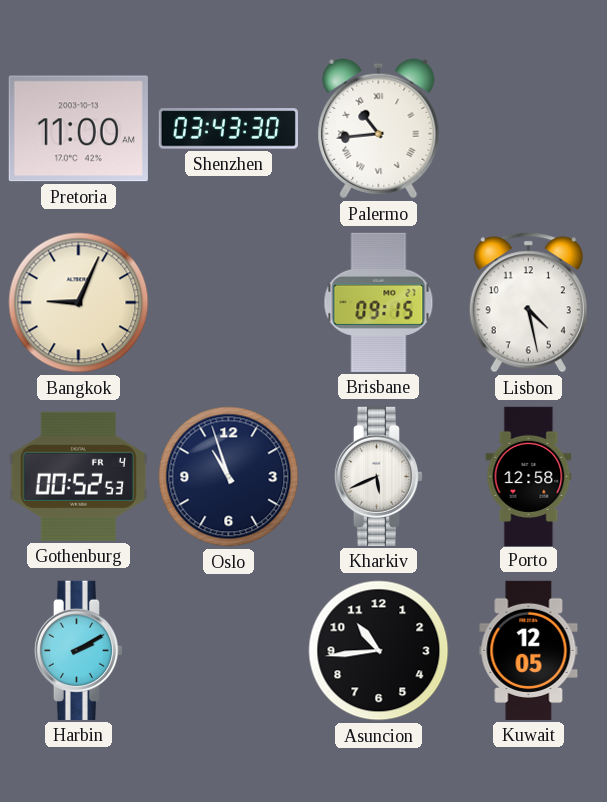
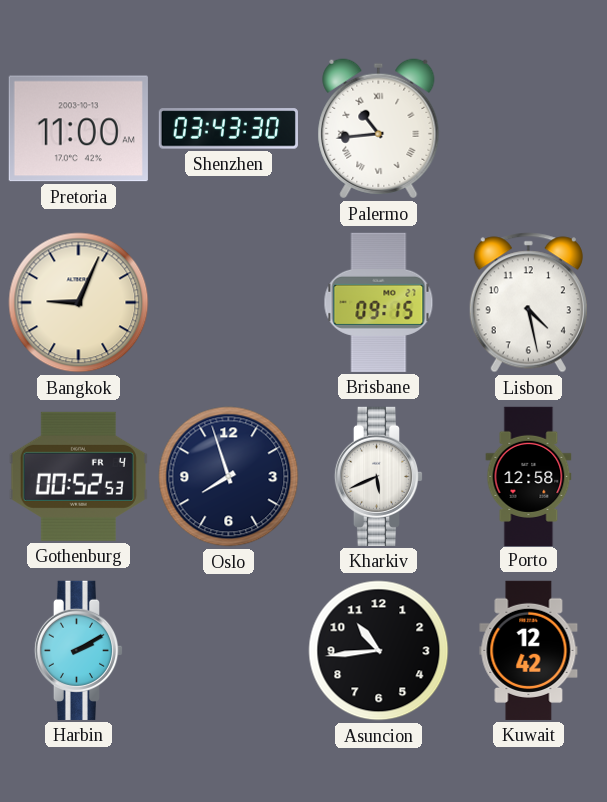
Oslo: 10:57 -> 7:57 (229, 477)
Kuwait: 12:05 -> 12:42 (529, 650)
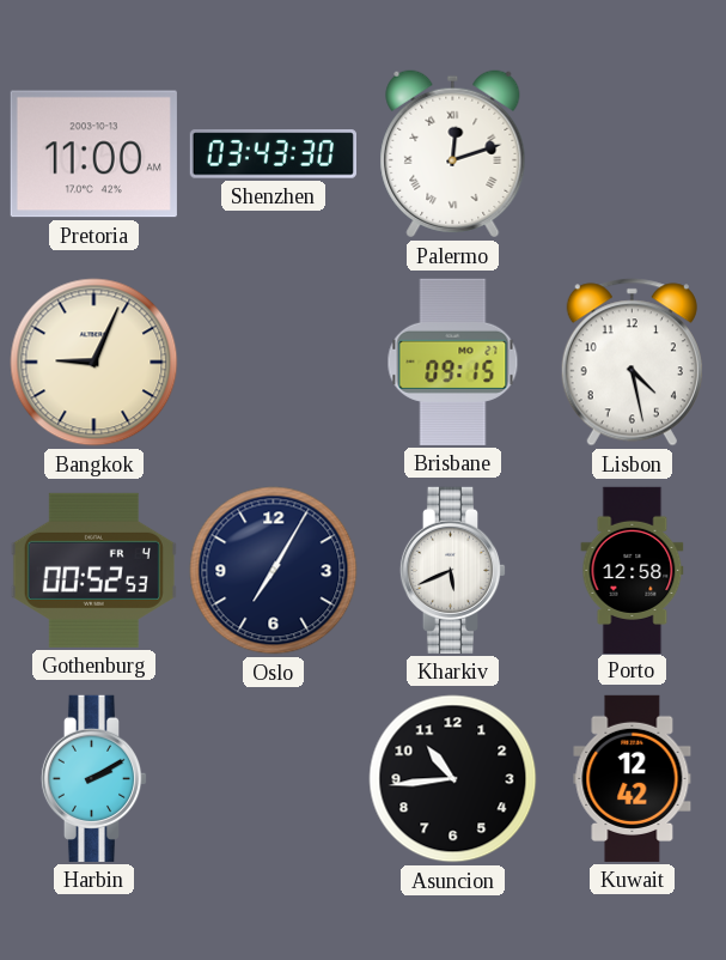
Palermo: 10:44 -> 12:12 (453, 154)
Oslo: 7:57 -> 7:05 (274, 571)
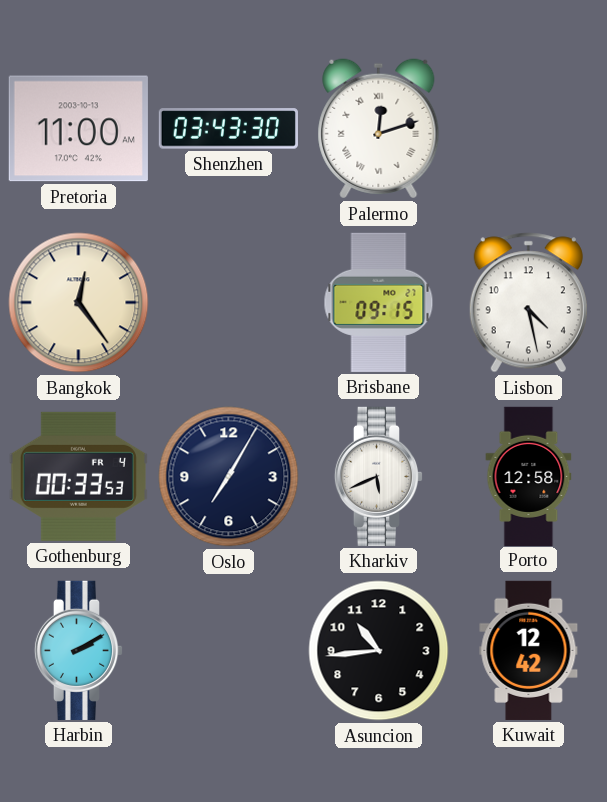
Bangkok: 9:04 -> 12:24 (79, 303)
Gothenburg: 00:52 -> 00:33 (78, 476)
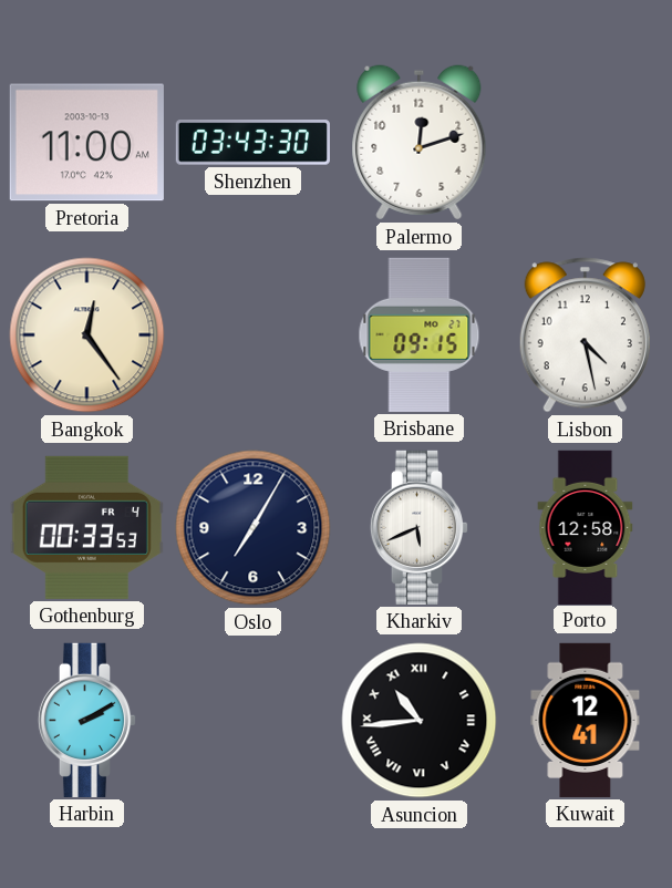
Palermo numerals: Roman -> Arabic (420, 143)
Asuncion numerals: Arabic -> Roman (420, 721)
Kuwait: 12:42 -> 12:41 (586, 720)
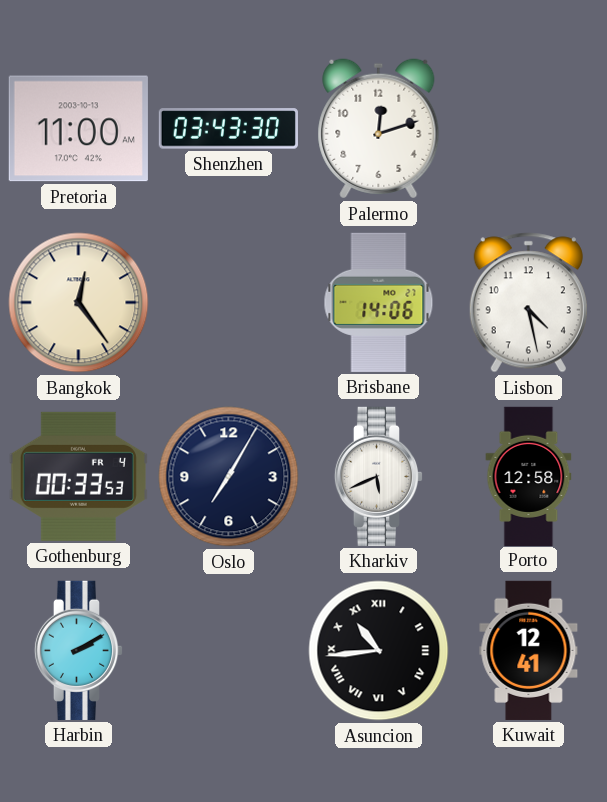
Brisbane: 09:15 -> 14:06 (379, 302)
